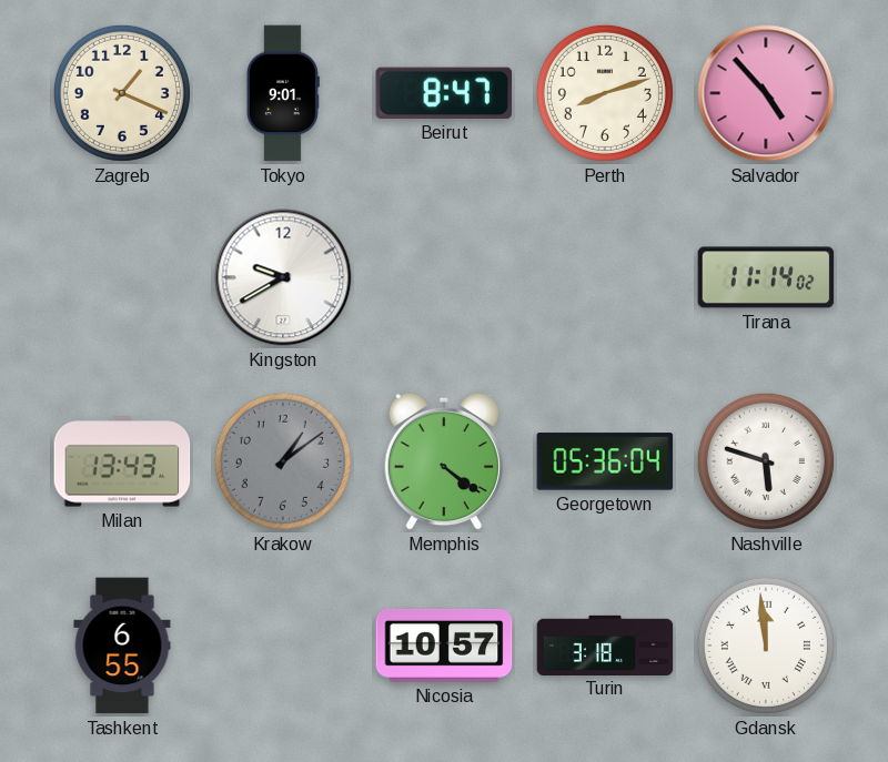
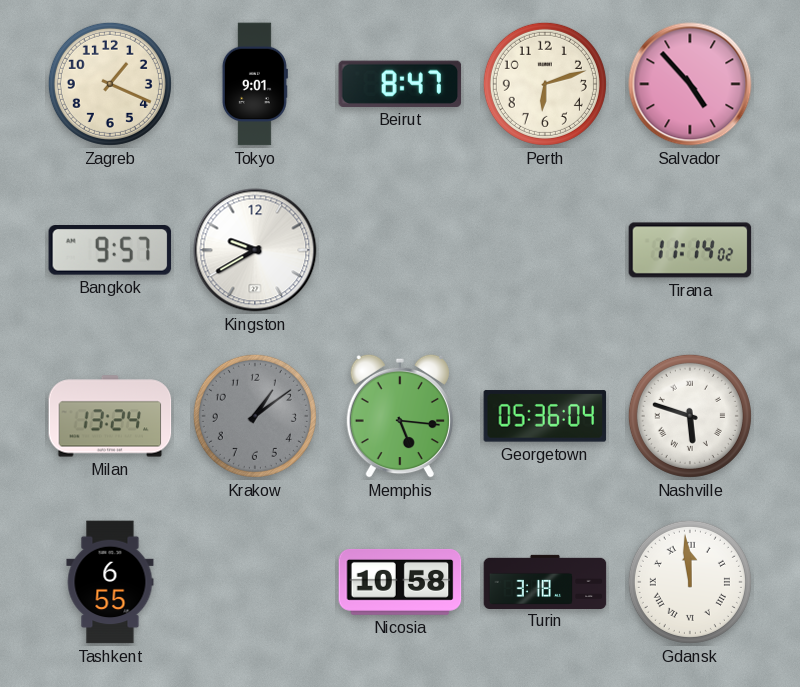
Perth: 8:12 -> 6:12 (545, 84)
Bangkok: none -> 9:57 (110, 251)
Milan: 13:43 -> 13:24 (110, 416)
Memphis: 4:21 -> 5:16 (400, 416)
Nicosia: 10:57 -> 10:58 (400, 582)
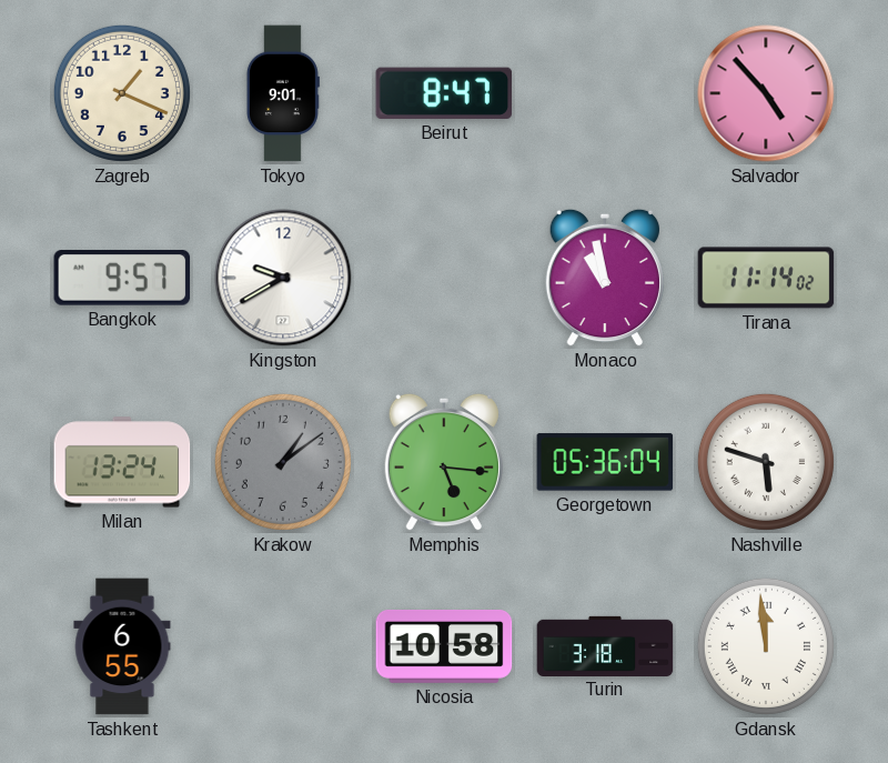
Perth: 6:12 -> none (545, 84)
Monaco: none -> 10:58 (605, 278)
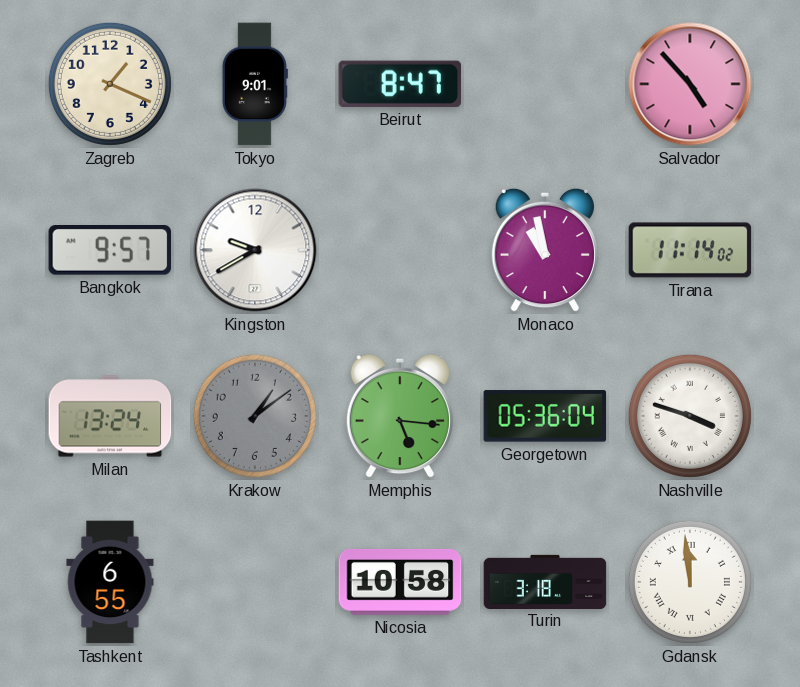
Nashville: 5:48 -> 3:48 (690, 416)
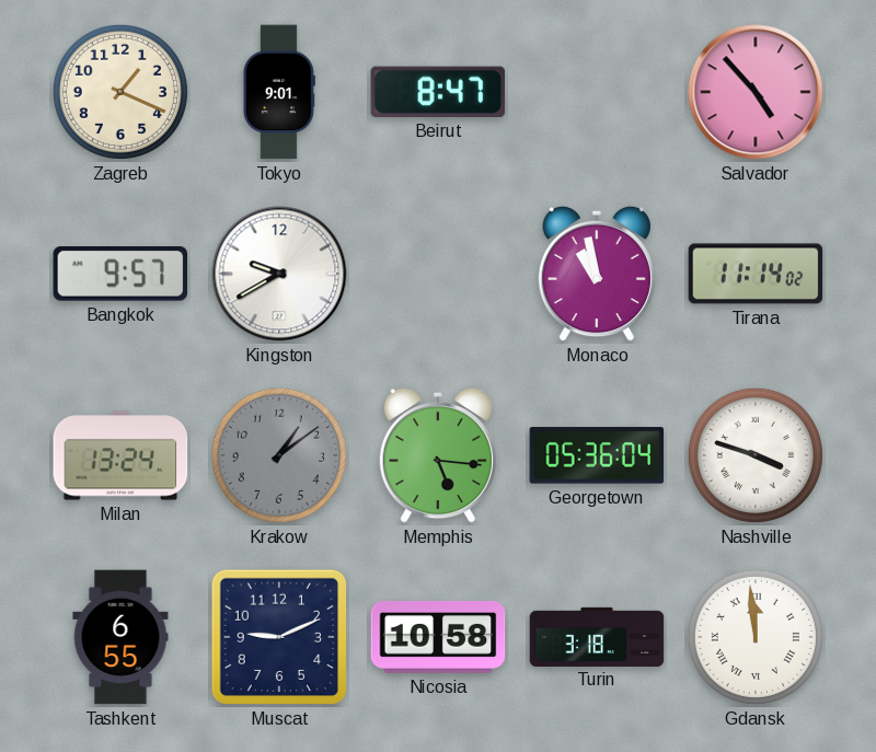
Muscat: none -> 9:11 (279, 637)
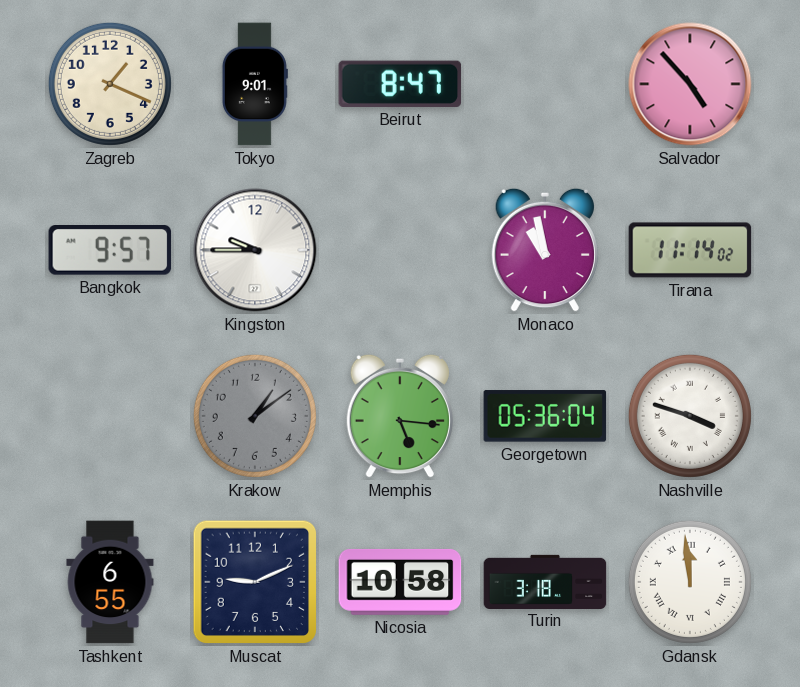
Kingston: 9:40 -> 9:45 (255, 250)
Milan: 13:24 -> none (120, 455)
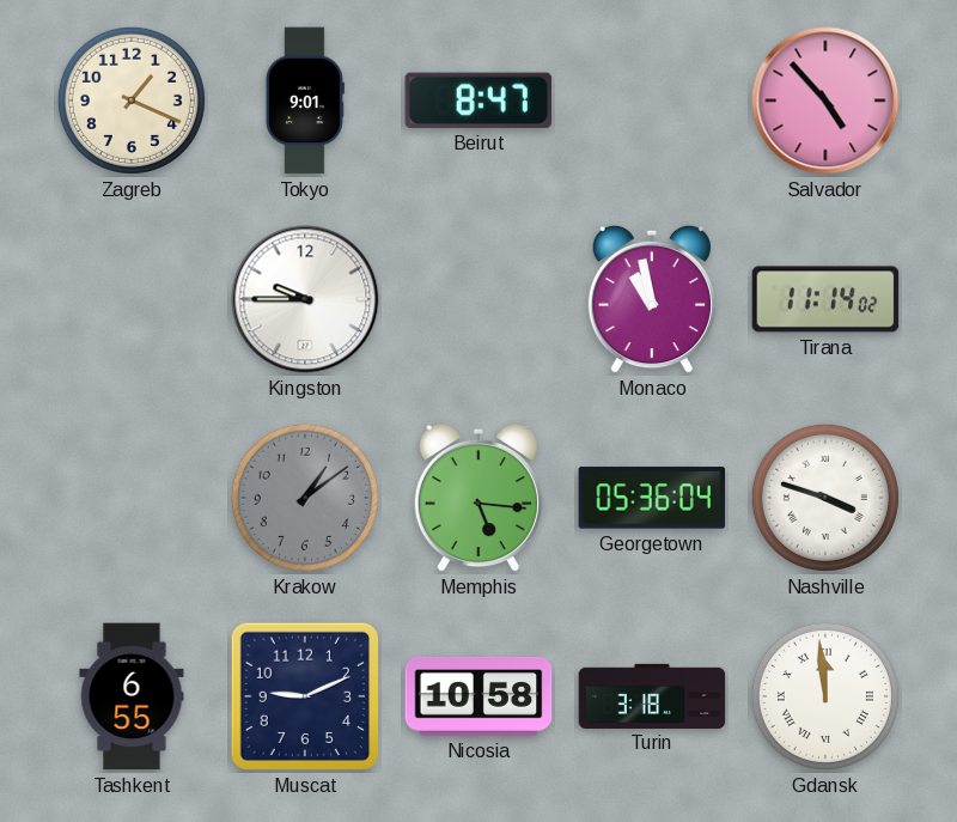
Bangkok: 9:57 -> none (110, 251)
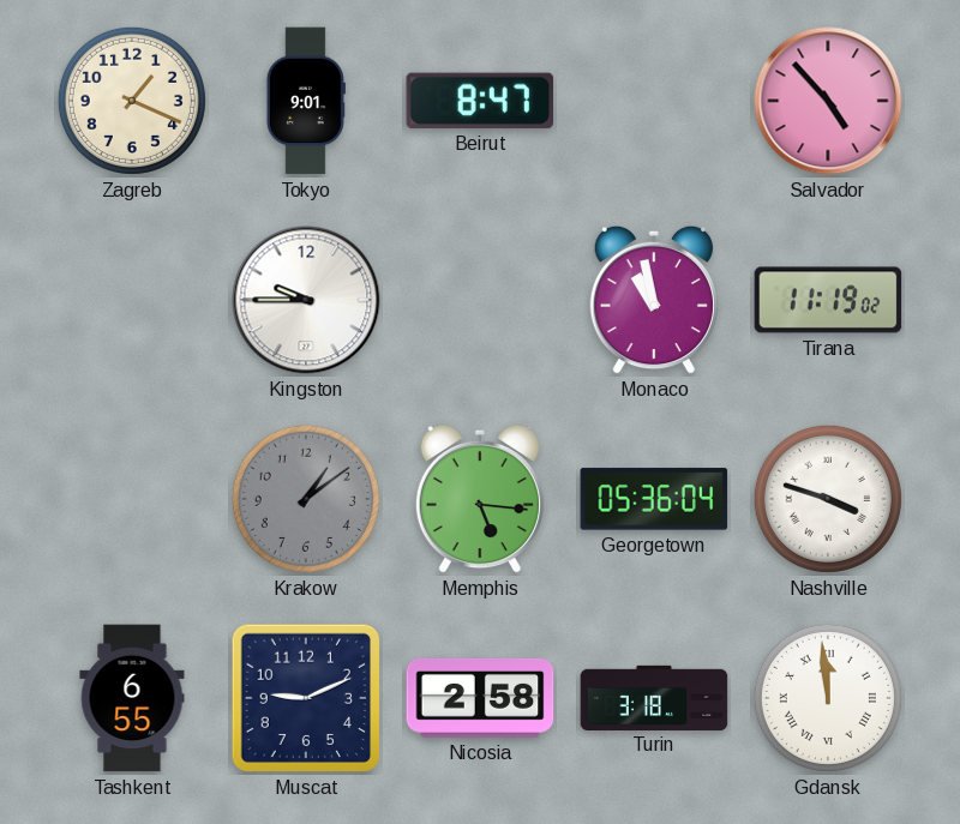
Tirana: 11:14 -> 11:19 (828, 300)
Nicosia: 10:58 -> 2:58 (480, 698)
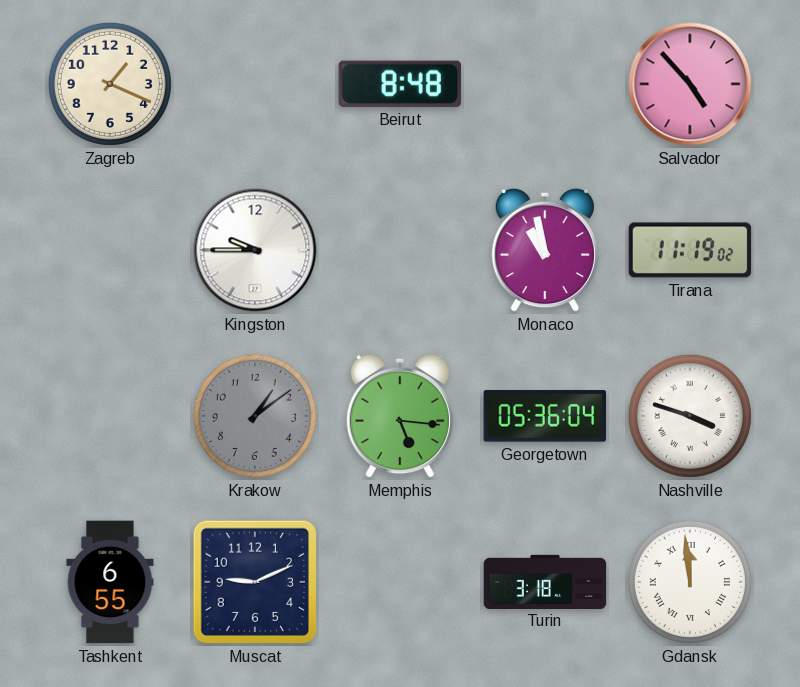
Tokyo: 9:01 -> none (306, 101)
Beirut: 8:47 -> 8:48 (400, 84)
Nicosia: 2:58 -> none (480, 698)
